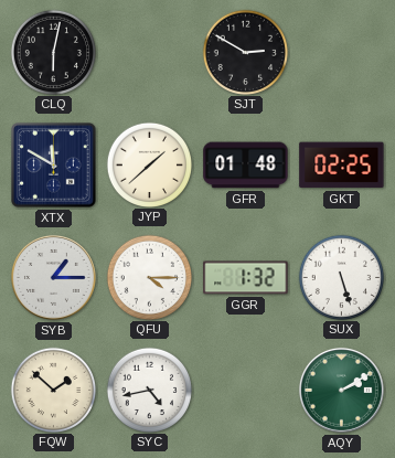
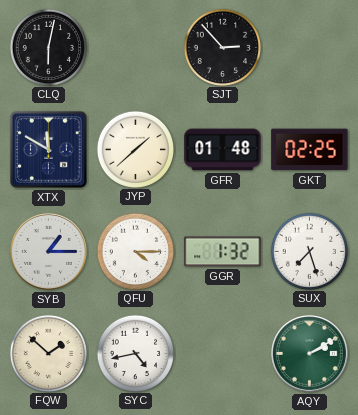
SJT: 2:50 -> 2:53 (222, 47)
SUX: 5:27 -> 7:27 (309, 251)
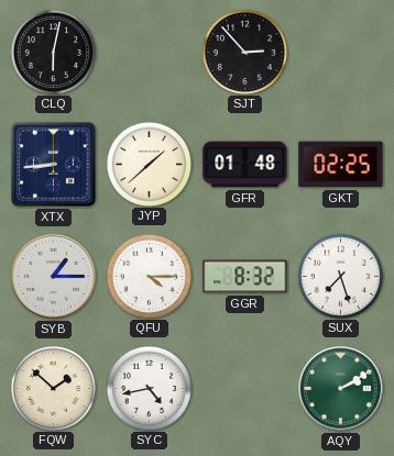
XTX: 11:50 -> 8:44 (54, 165)
GGR: 1:32 -> 8:32 (245, 277)
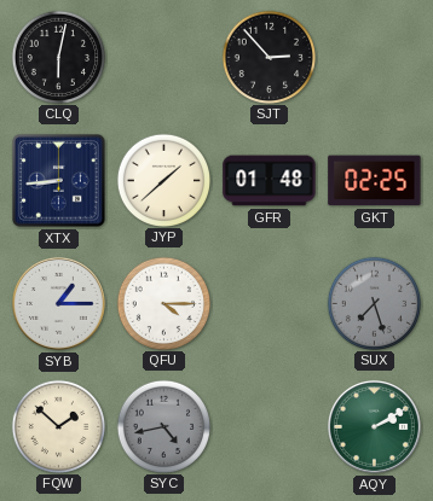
GGR: 8:32 -> none (245, 277)
SUX dial: white -> grey (374, 303)
SYC dial: white -> grey (163, 426)
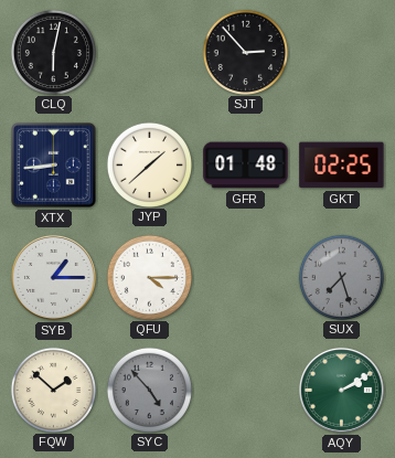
SYC: 4:43 -> 4:53 (149, 390)
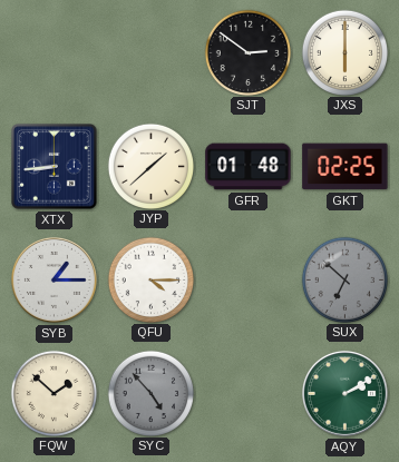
CLQ: 6:02 -> none (53, 52)
SJT: 2:53 -> 2:51 (247, 52)
JXS: none -> 6:00 (344, 52)
SUX: 7:27 -> 6:52 (344, 279)
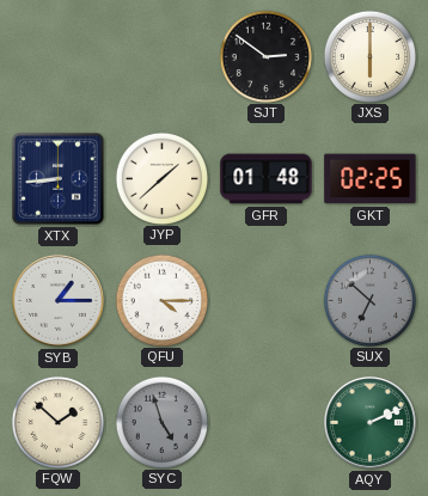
SYC: 4:53 -> 4:57 (161, 422)
AQY: 2:10 -> 2:11 (369, 422)
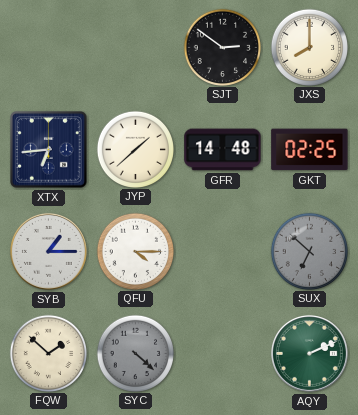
JXS: 6:00 -> 8:00 (309, 47)
XTX: 8:44 -> 6:44 (49, 150)
GFR: 01:48 -> 14:48 (223, 150)
SYC: 4:57 -> 4:22 (135, 353)
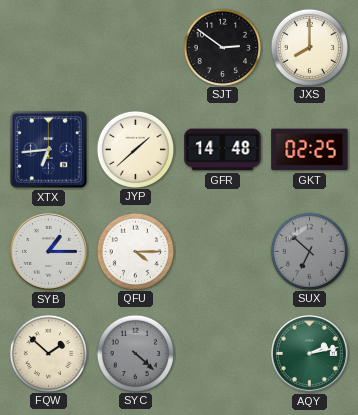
AQY: 2:11 -> 2:13 (309, 353)
